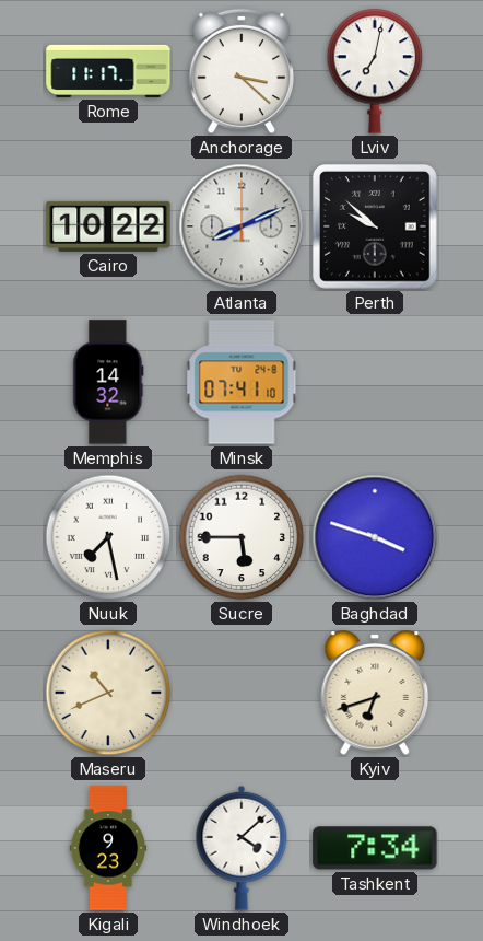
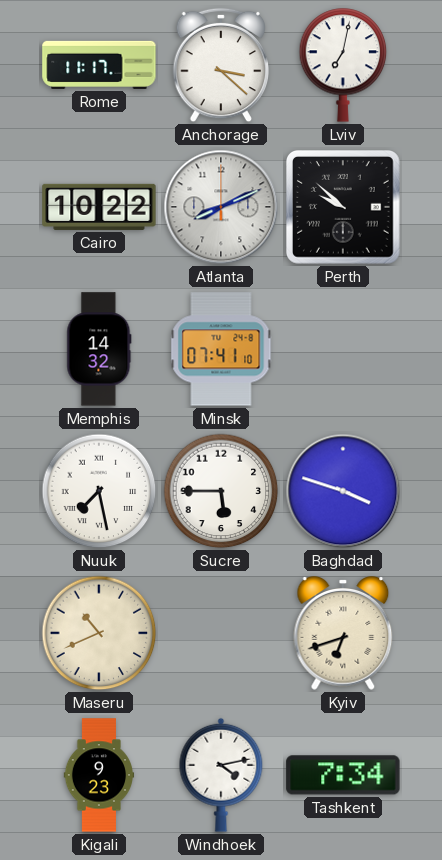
Windhoek: 4:08 -> 4:13 (221, 775)
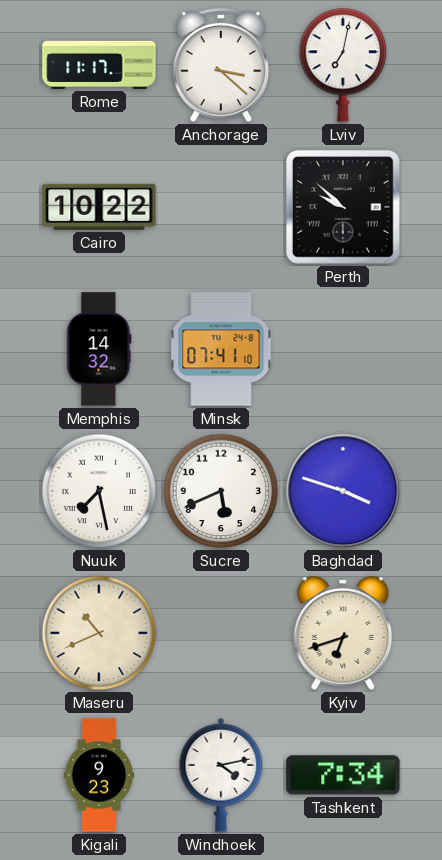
Atlanta: 8:11 -> none (221, 207)
Sucre: 5:45 -> 5:41 (221, 491)
